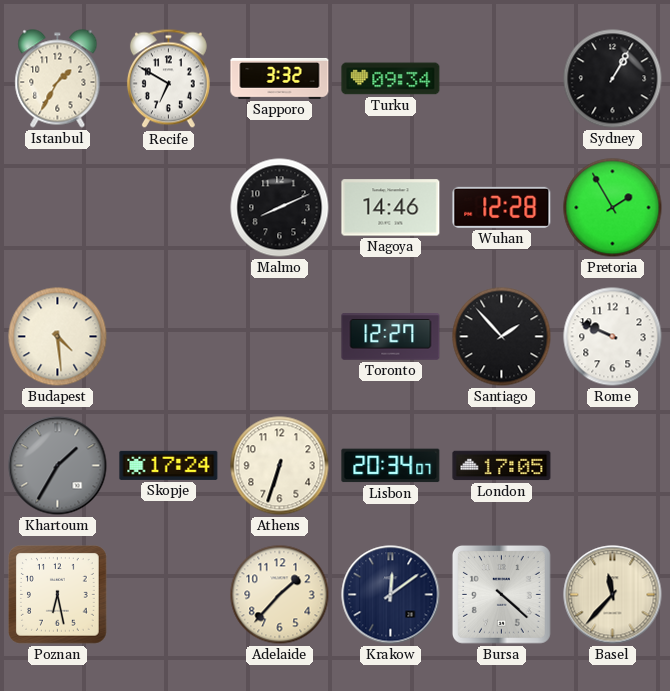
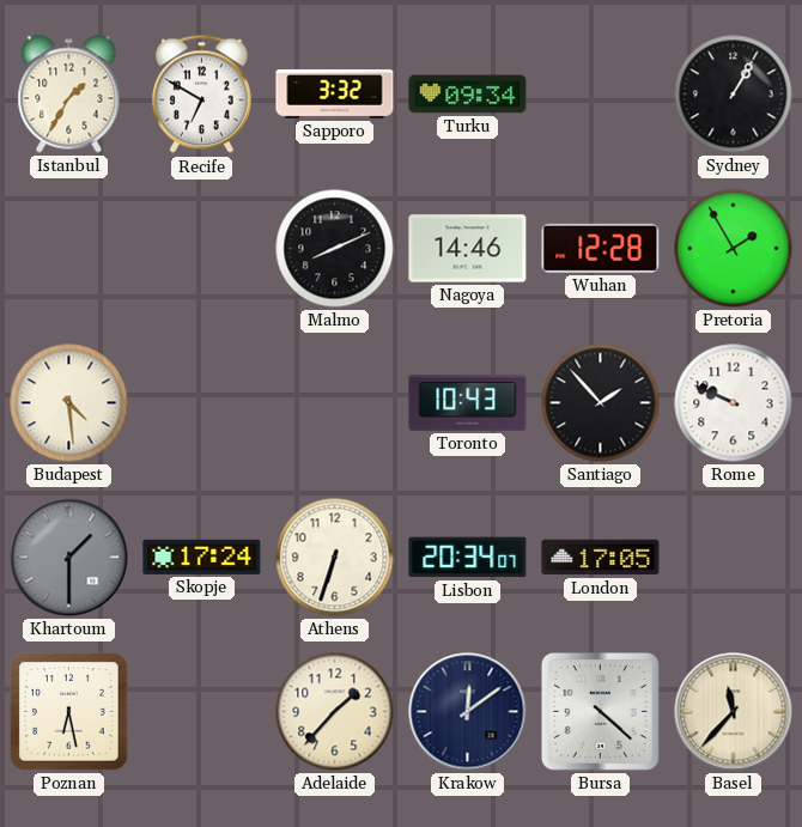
Toronto: 12:27 -> 10:43 (468, 403)
Khartoum: 1:35 -> 1:30 (69, 558)
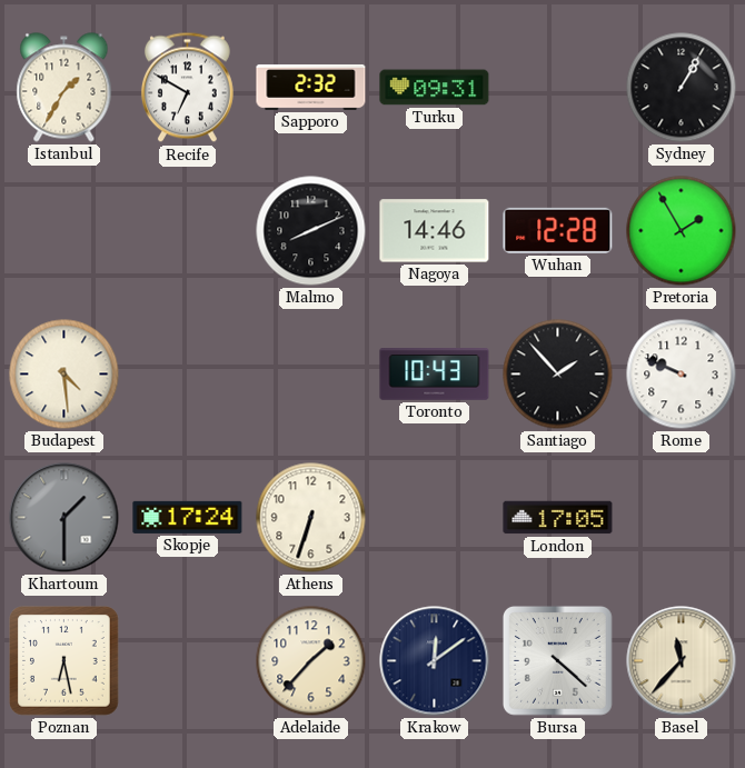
Sapporo: 3:32 -> 2:32 (311, 87)
Turku: 09:34 -> 09:31 (435, 88)
Lisbon: 20:34 -> none (468, 558)
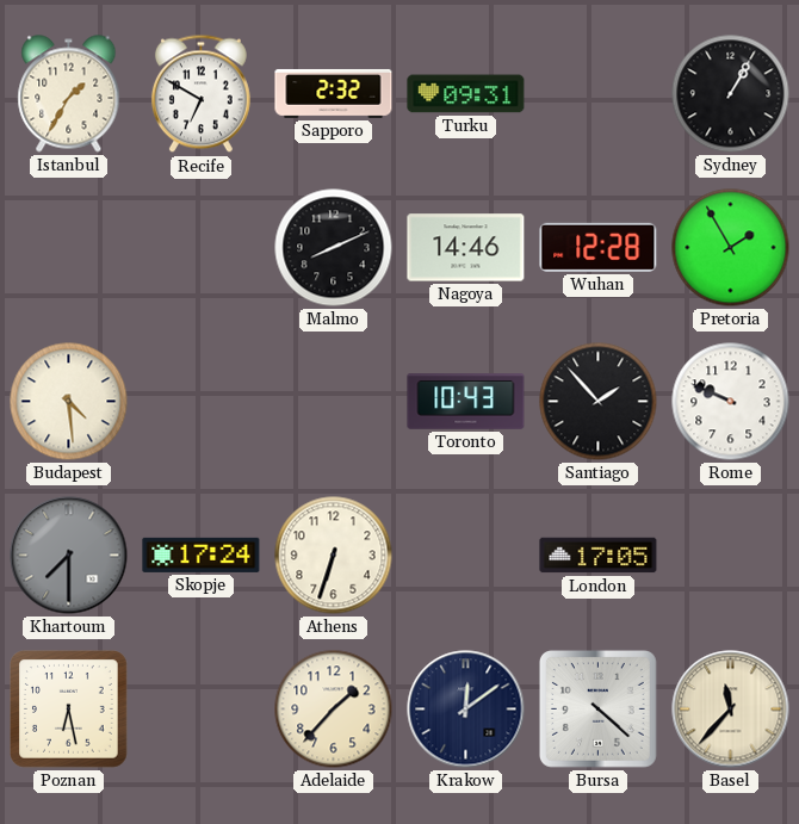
Khartoum: 1:30 -> 7:30 (69, 556)
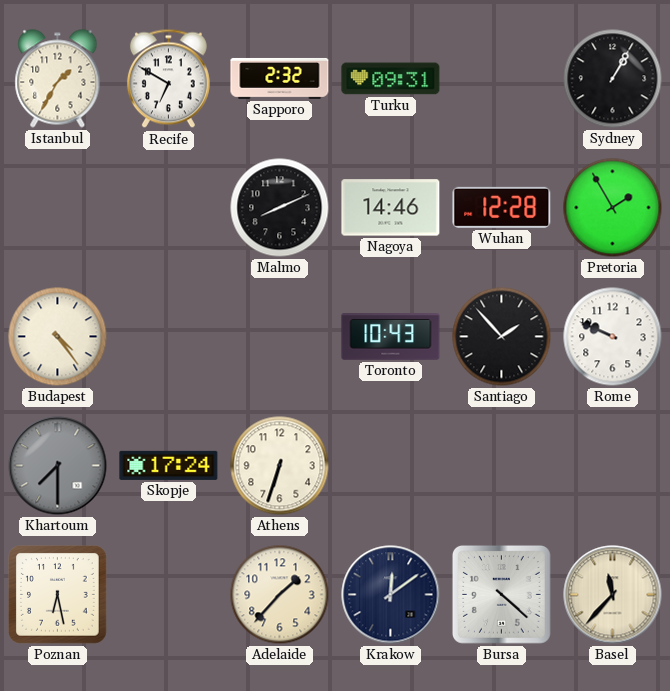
Budapest: 4:29 -> 4:24 (58, 337)
London: 17:05 -> none (599, 556)
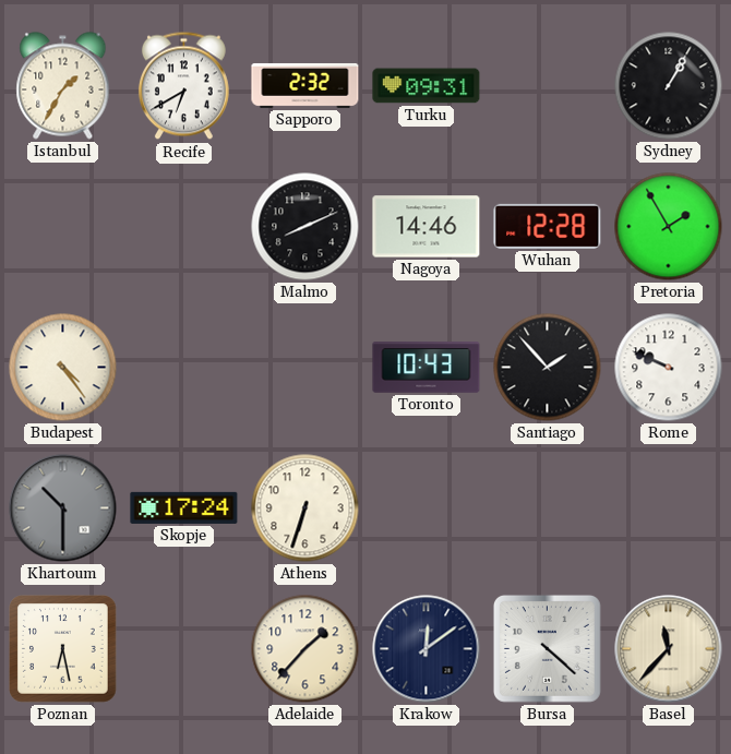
Recife: 6:50 -> 6:40 (183, 86)
Khartoum: 7:30 -> 10:30 (63, 508)
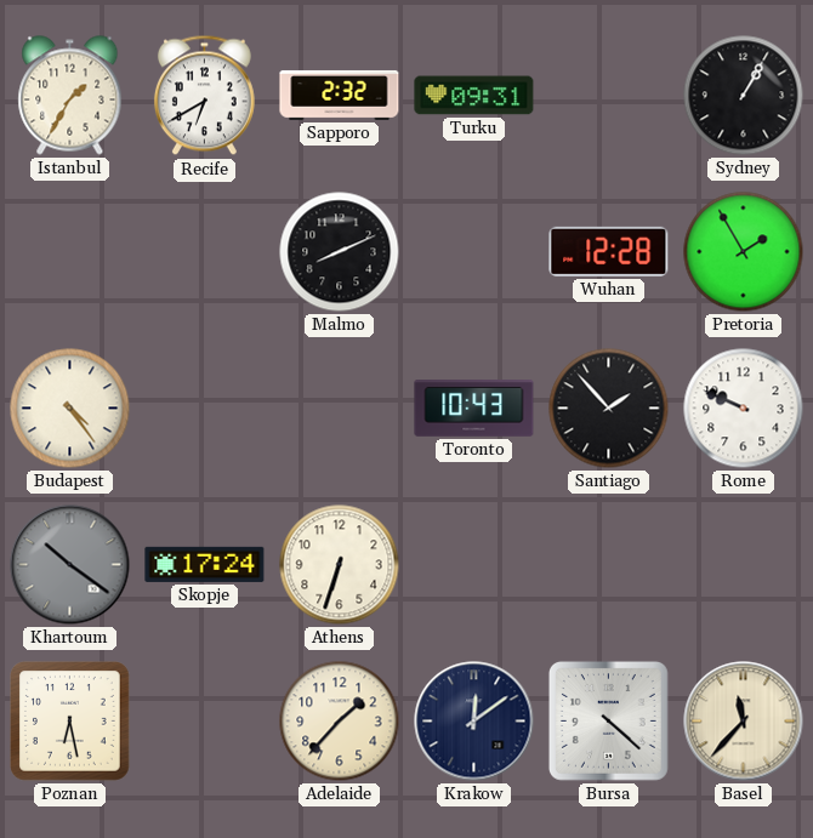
Nagoya: 14:46 -> none (427, 227)
Khartoum: 10:30 -> 10:21 (70, 565)
